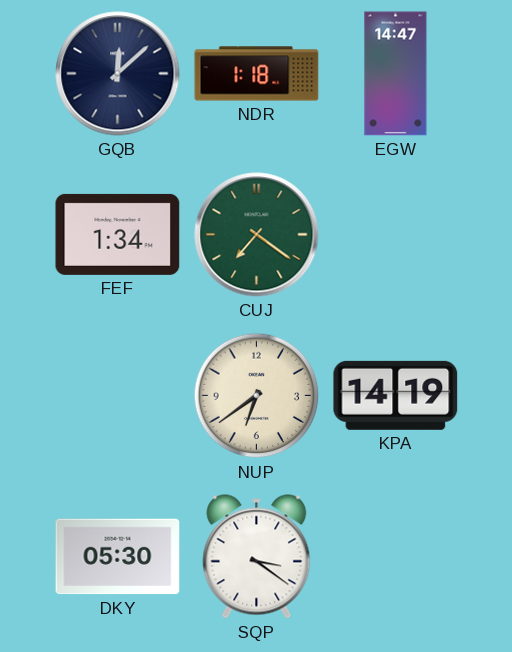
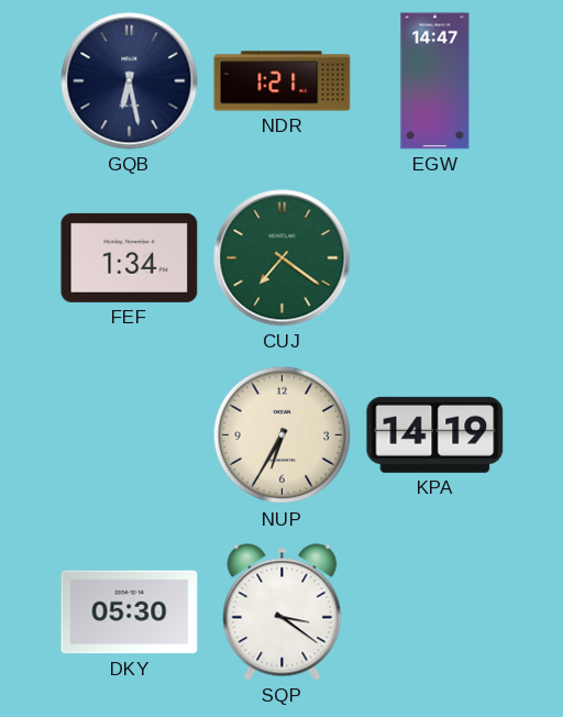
GQB: 12:08 -> 6:28 (130, 81)
NDR: 1:18 -> 1:21 (283, 81)
NUP: 6:39 -> 6:35 (283, 435)
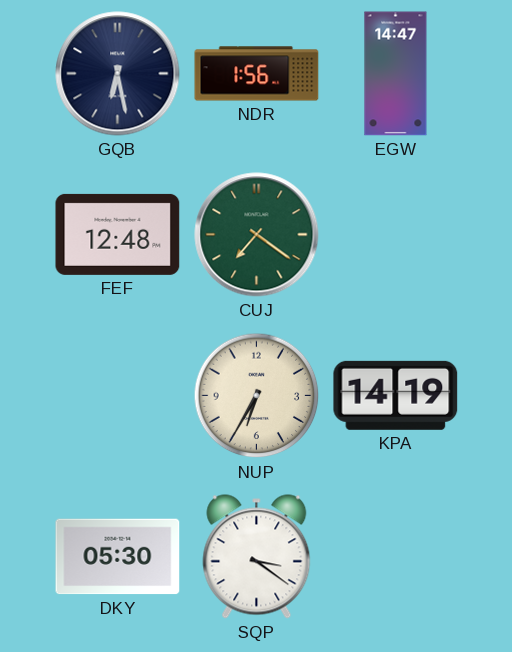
NDR: 1:21 -> 1:56 (257, 74)
FEF: 1:34 -> 12:48 (118, 234)
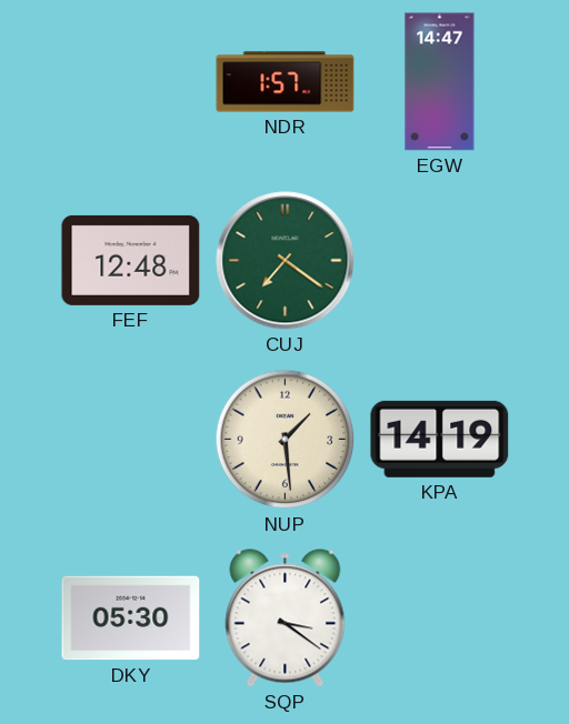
GQB: 6:28 -> none (118, 74)
NDR: 1:56 -> 1:57 (286, 82)
NUP: 6:35 -> 1:29 (286, 440)
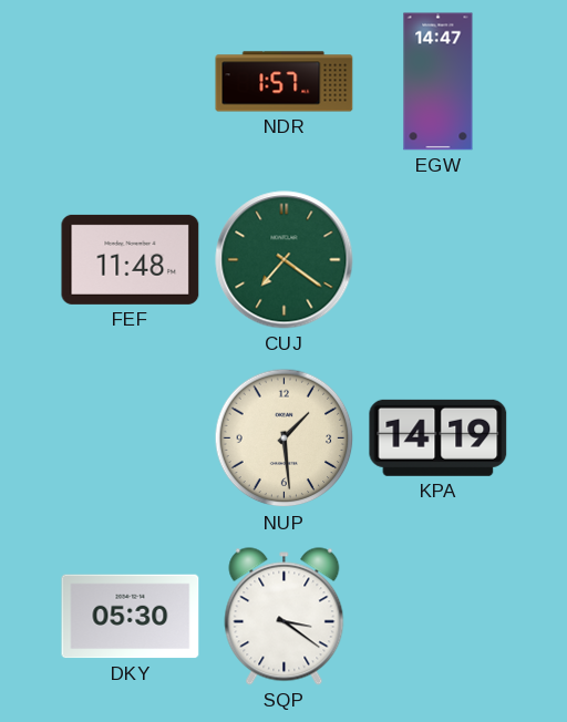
FEF: 12:48 -> 11:48 (131, 259)
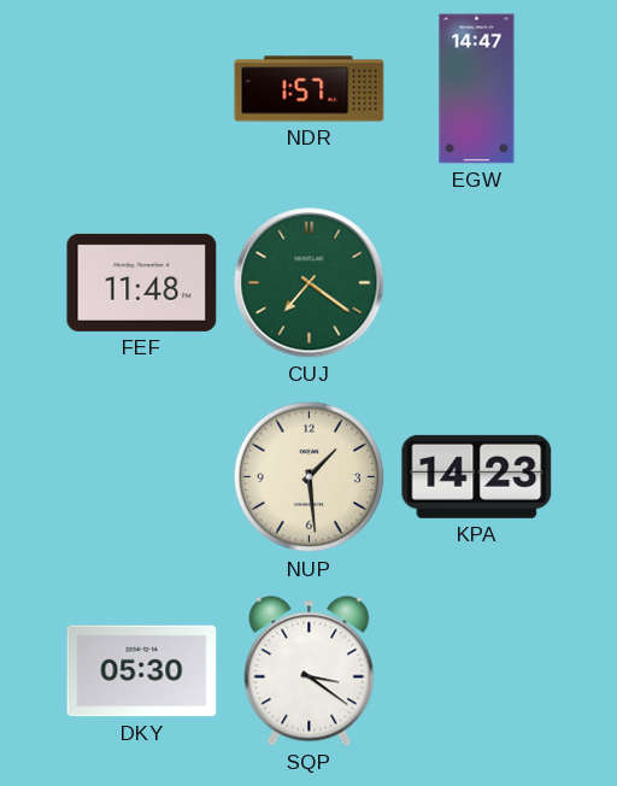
KPA: 14:19 -> 14:23 (477, 476)
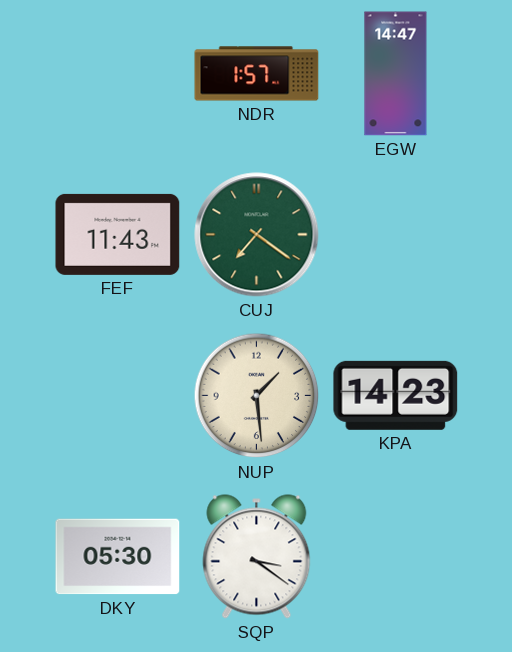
FEF: 11:48 -> 11:43 (118, 234)
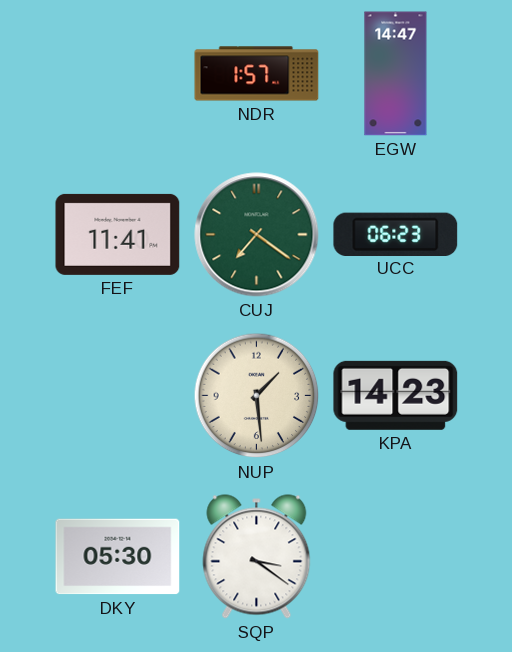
FEF: 11:43 -> 11:41 (118, 234)
UCC: none -> 06:23 (396, 234)
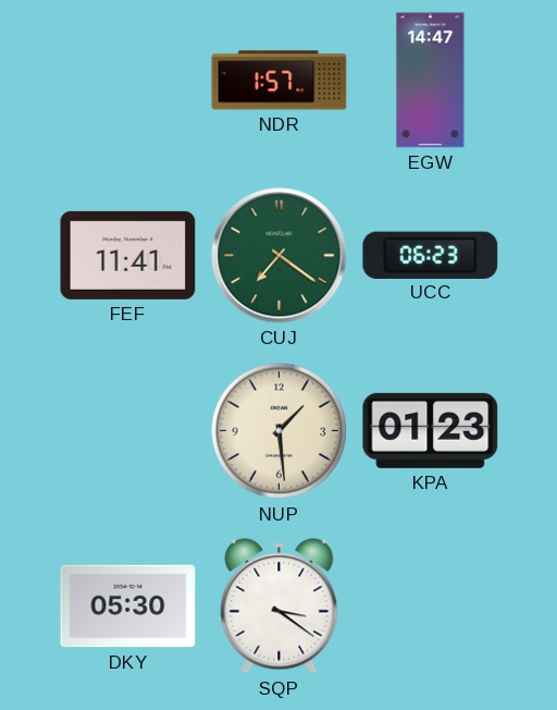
KPA: 14:23 -> 01:23 (431, 430)
